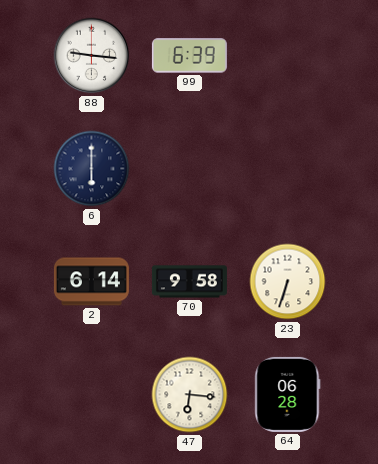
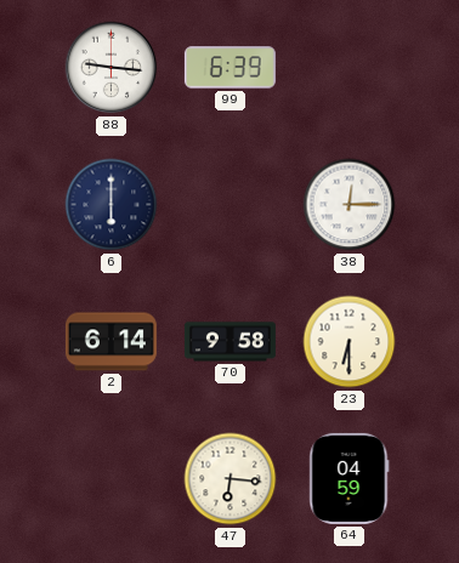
38: none -> 12:15 (350, 205)
23: 6:33 -> 6:30 (350, 342)
64: 06:28 -> 04:59 (350, 478)
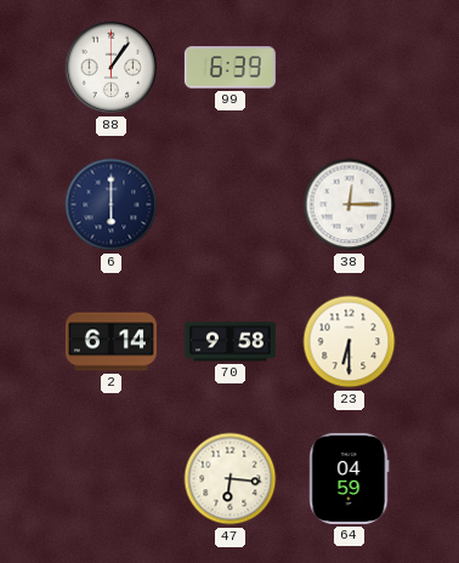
88: 9:16 -> 1:06 (112, 68)
